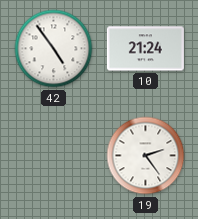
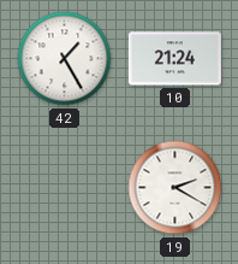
42: 4:54 -> 1:25 (65, 59)
19: 2:24 -> 2:20 (175, 188)
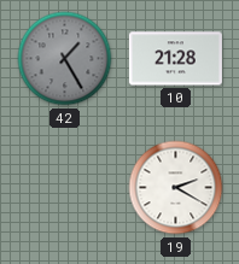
42 dial: white -> grey (65, 59)
10: 21:24 -> 21:28 (175, 59)
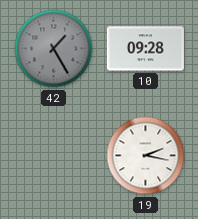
10: 21:28 -> 09:28 (145, 49)
19: 2:20 -> 2:17 (146, 156)
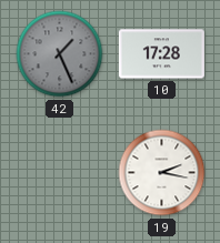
42: 1:25 -> 1:26 (60, 54)
10: 09:28 -> 17:28 (161, 54)
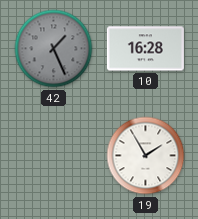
10: 17:28 -> 16:28 (145, 49)
19: 2:17 -> 1:55 (146, 156)
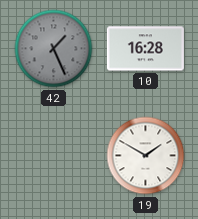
19: 1:55 -> 1:50 (146, 156)
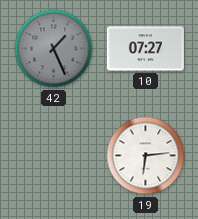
10: 16:28 -> 07:27 (145, 49)
19: 1:50 -> 6:14 (146, 156)
